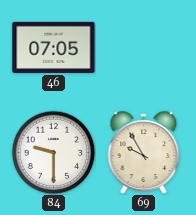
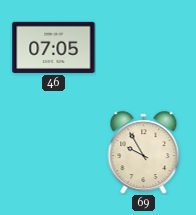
84: 9:30 -> none (53, 152)
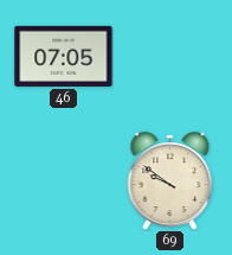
69: 9:55 -> 9:51 (170, 181)
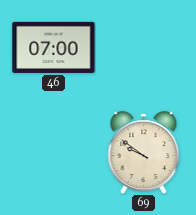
46: 07:05 -> 07:00 (54, 47)
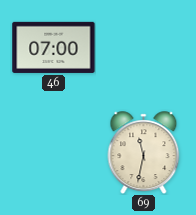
69: 9:51 -> 11:32 (144, 153)
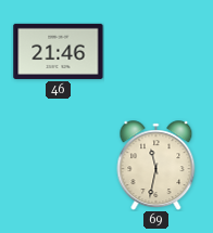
46: 07:00 -> 21:46 (59, 51)
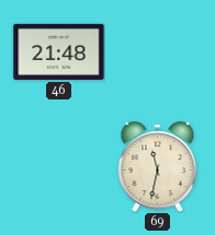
46: 21:46 -> 21:48 (59, 51)
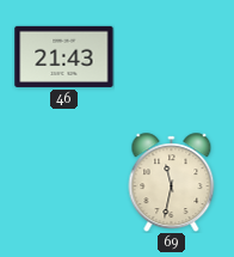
46: 21:48 -> 21:43 (64, 56)
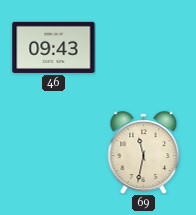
46: 21:43 -> 09:43 (54, 47)
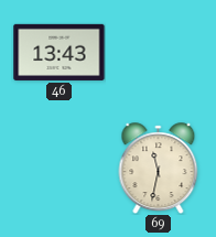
46: 09:43 -> 13:43 (60, 52)
